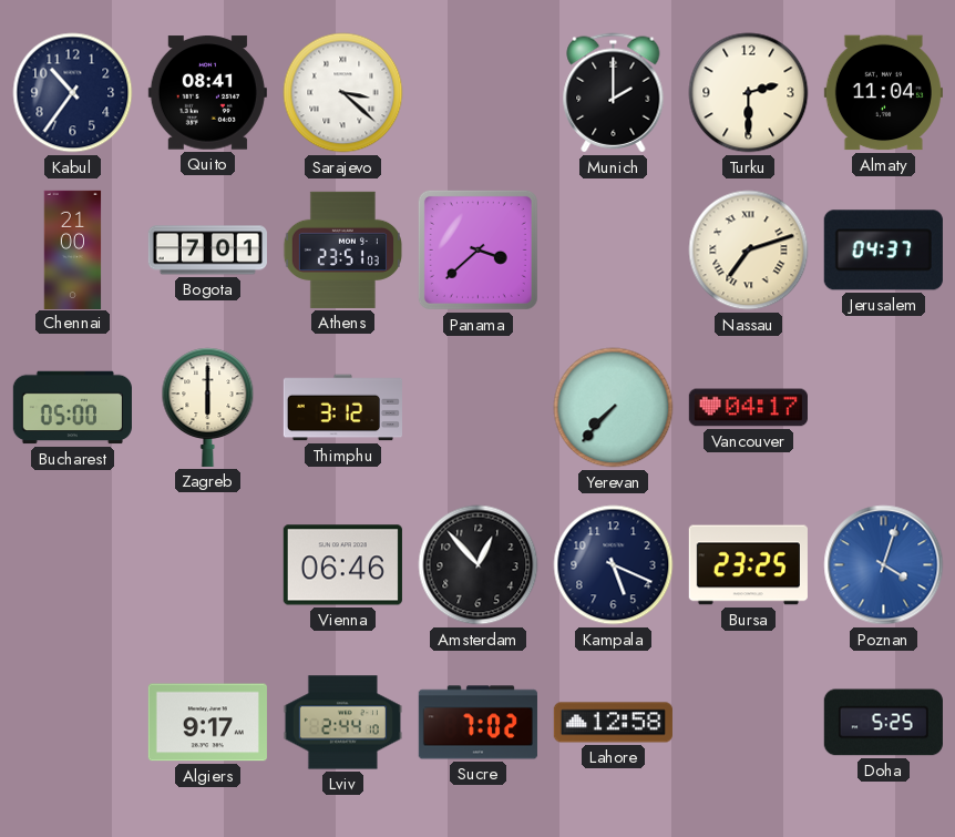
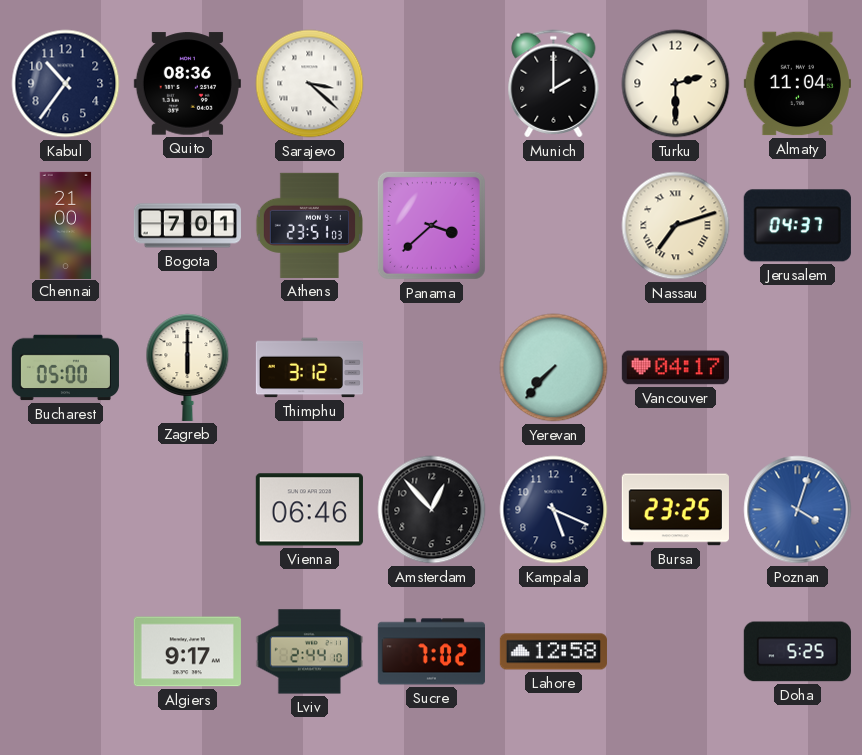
Quito: 08:41 -> 08:36 (187, 84)
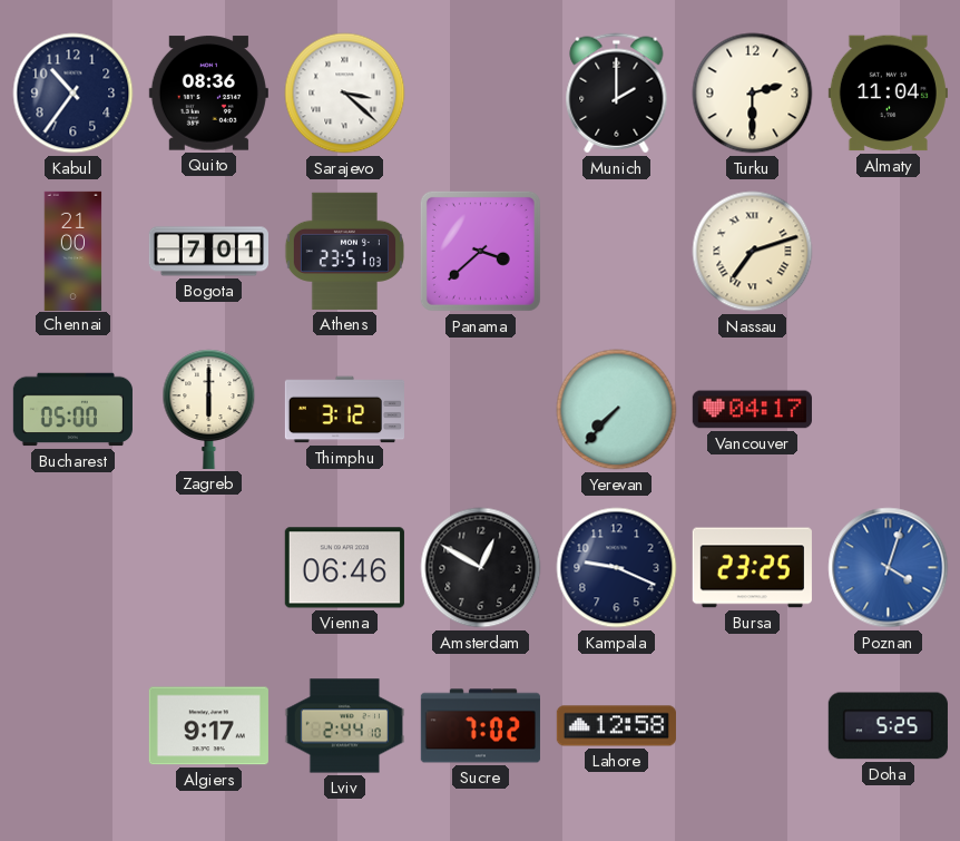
Jerusalem: 04:37 -> none (797, 226)
Amsterdam: 12:53 -> 12:50 (481, 568)
Kampala: 5:19 -> 9:19 (617, 568)
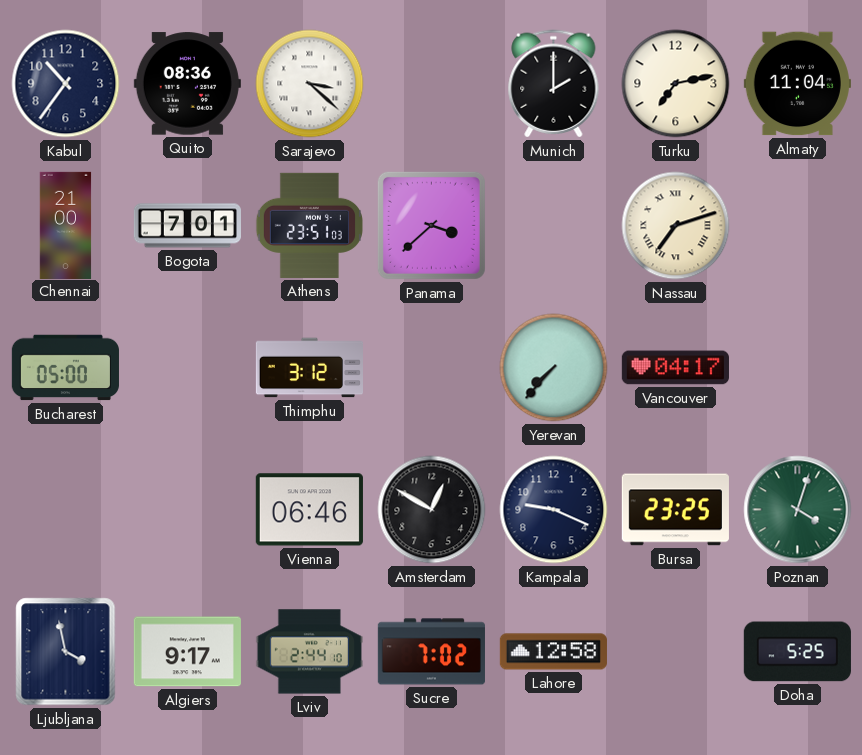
Turku: 2:30 -> 7:13 (676, 84)
Zagreb: 6:00 -> none (209, 409)
Poznan dial: blue -> green (798, 510)
Ljubljana: none -> 3:58 (66, 652)
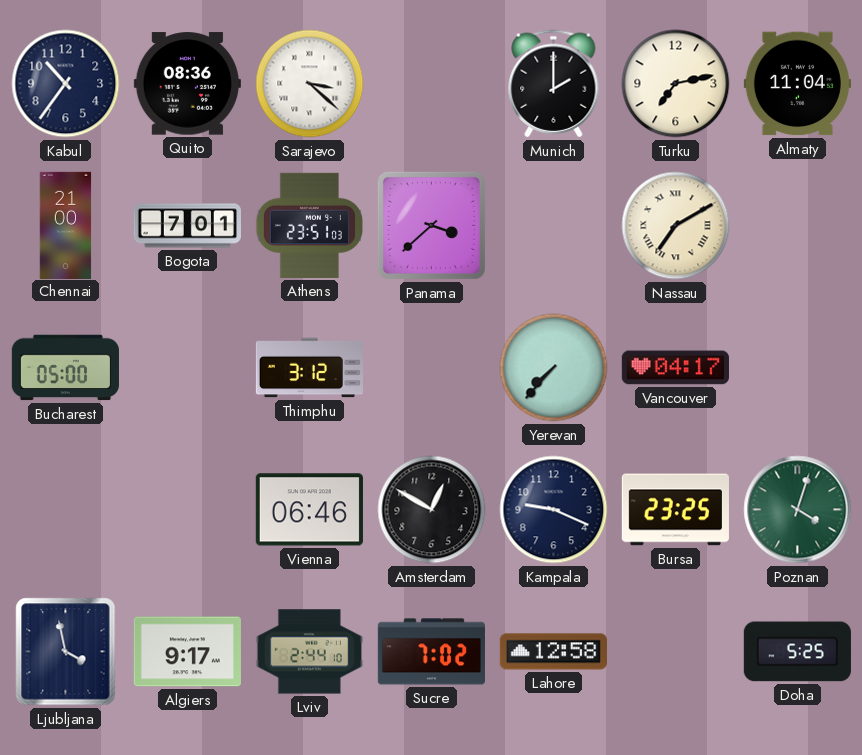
Nassau: 7:12 -> 7:10 (676, 226)
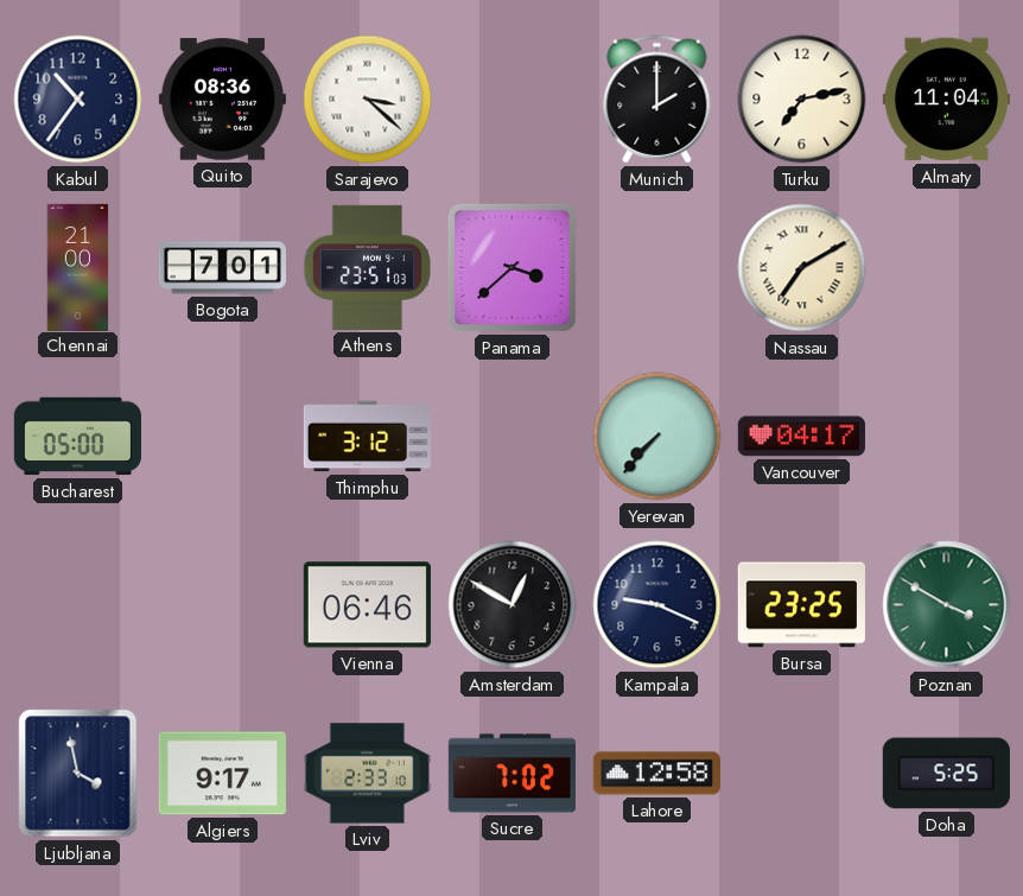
Poznan: 4:03 -> 3:50 (947, 605)
Lviv: 2:44 -> 2:33 (367, 774)
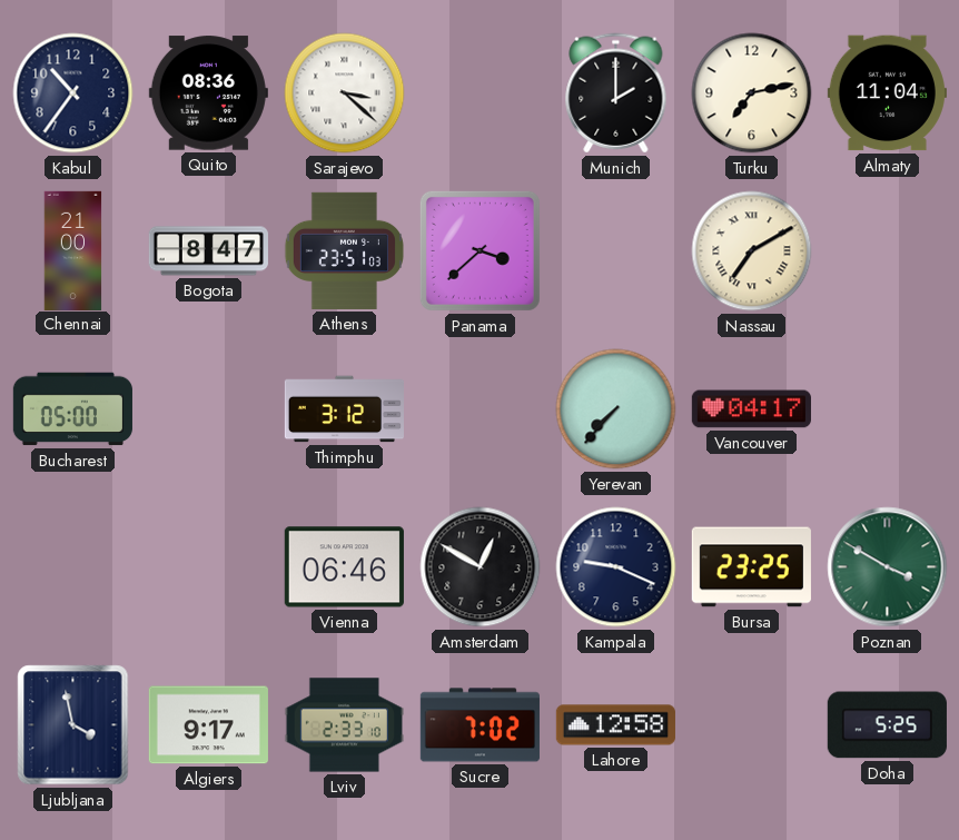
Bogota: 7:01 -> 8:47 (208, 251)
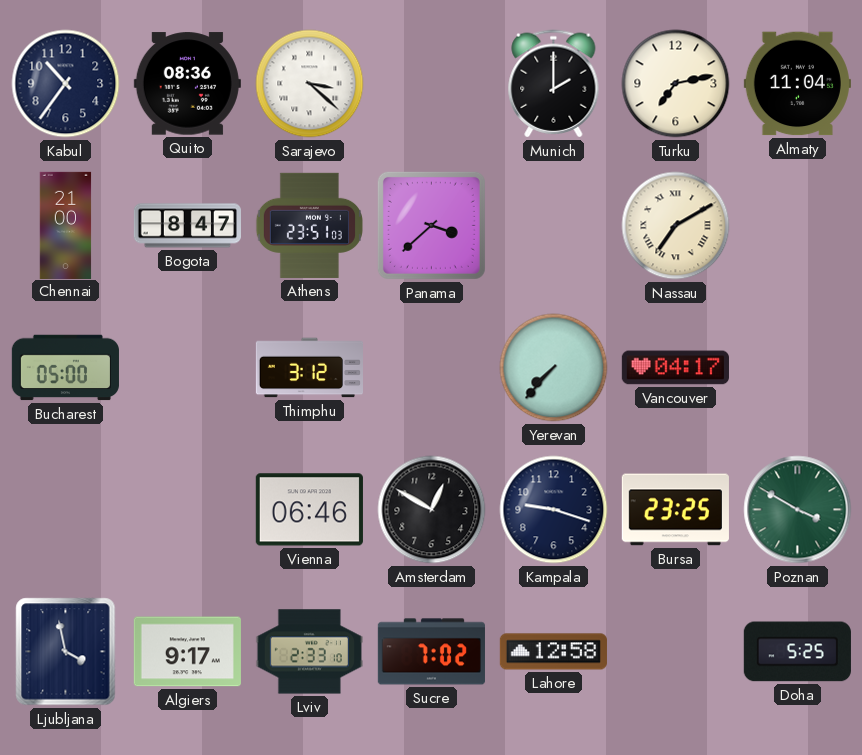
Kampala: 9:19 -> 9:18 (554, 510)
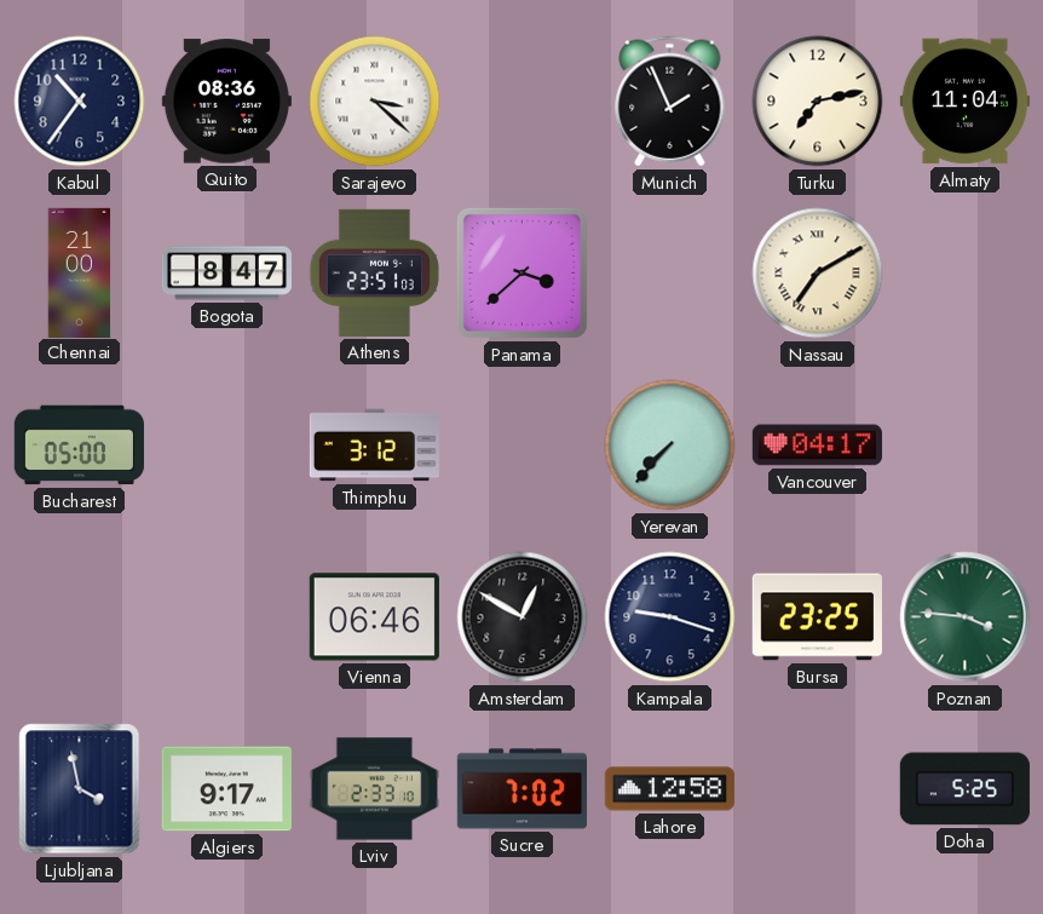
Munich: 2:00 -> 1:56 (670, 102)
Poznan: 3:50 -> 3:46 (966, 617)
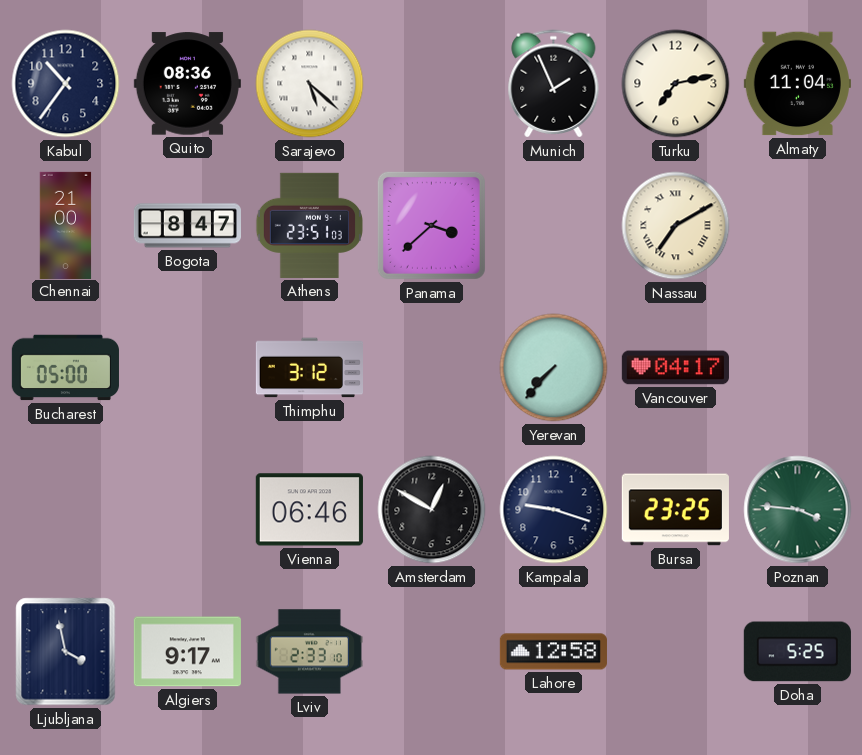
Sarajevo: 3:22 -> 5:22 (310, 84)
Sucre: 7:02 -> none (521, 789)
